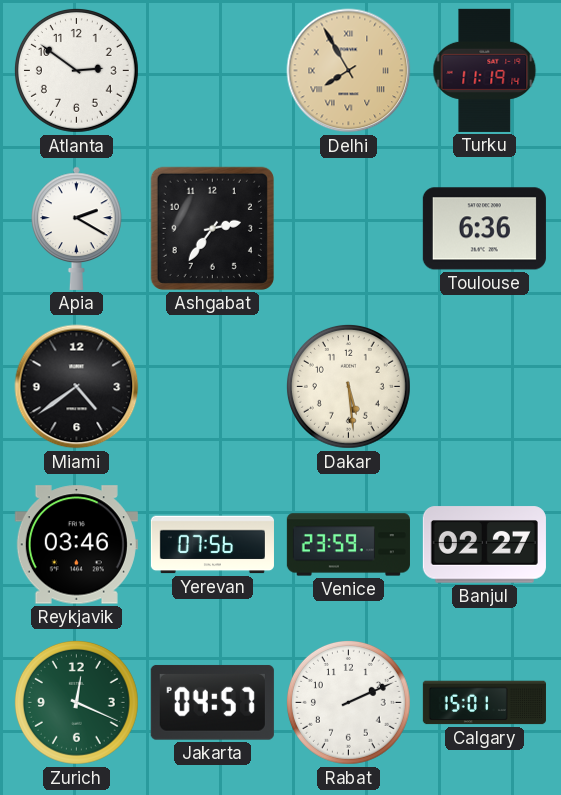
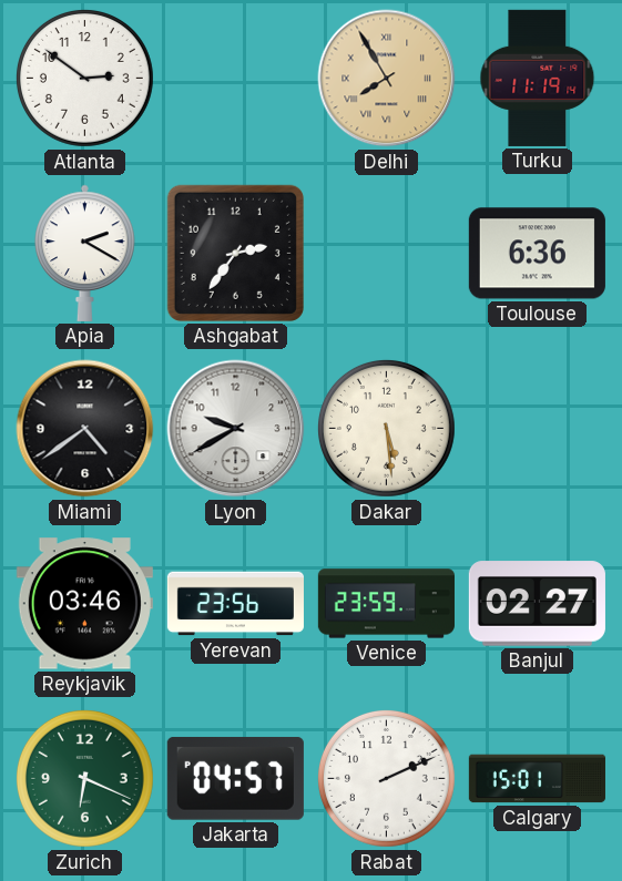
Lyon: none -> 9:40 (236, 429)
Yerevan: 07:56 -> 23:56 (235, 604)
Zurich: 12:19 -> 6:19 (84, 778)
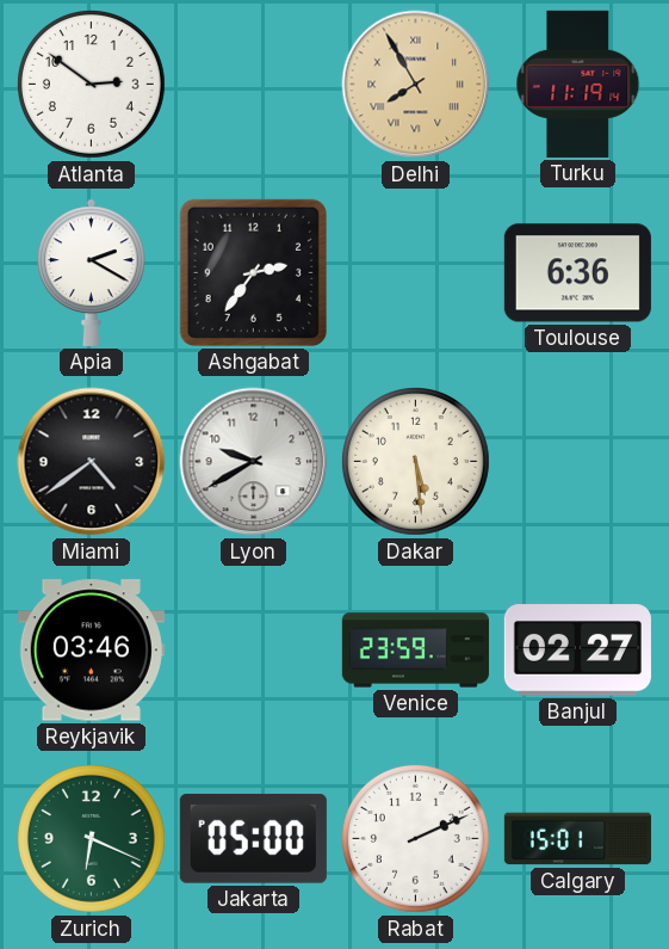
Yerevan: 23:56 -> none (235, 604)
Jakarta: 04:57 -> 05:00 (253, 838)
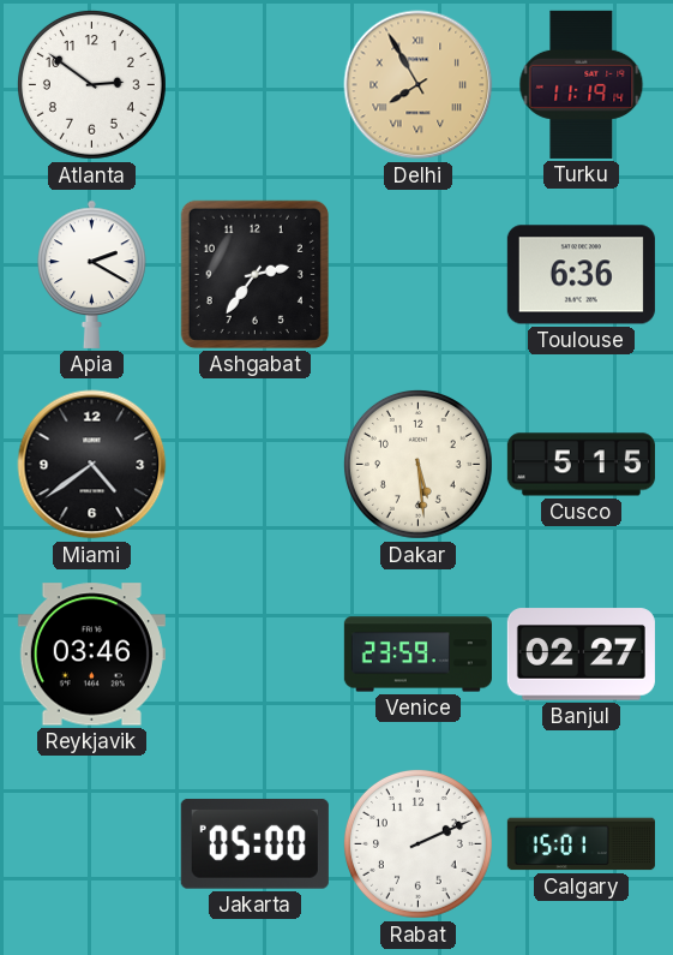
Lyon: 9:40 -> none (254, 462)
Cusco: none -> 5:15 (581, 465)
Zurich: 6:19 -> none (91, 838)
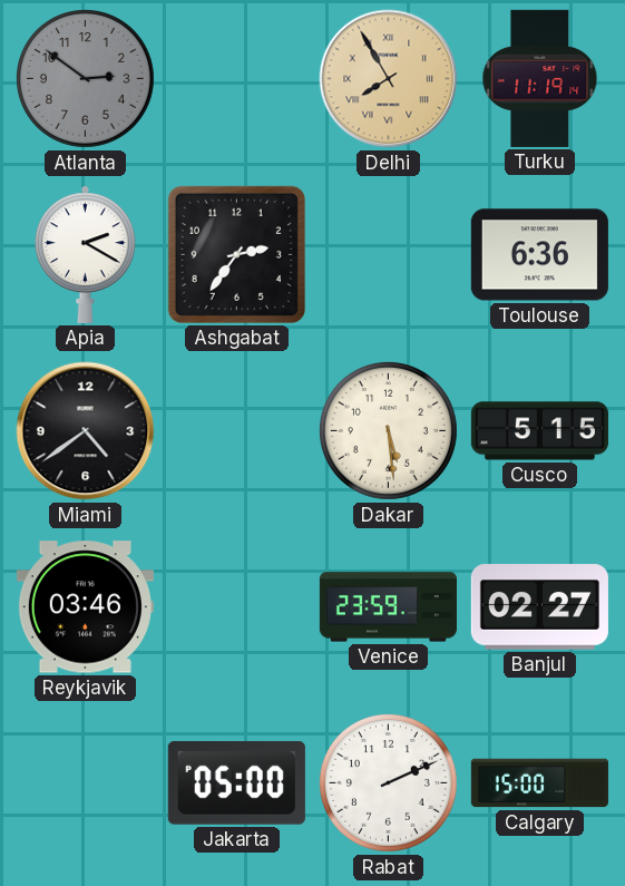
Atlanta dial: white -> grey (85, 78)
Calgary: 15:01 -> 15:00 (539, 783)
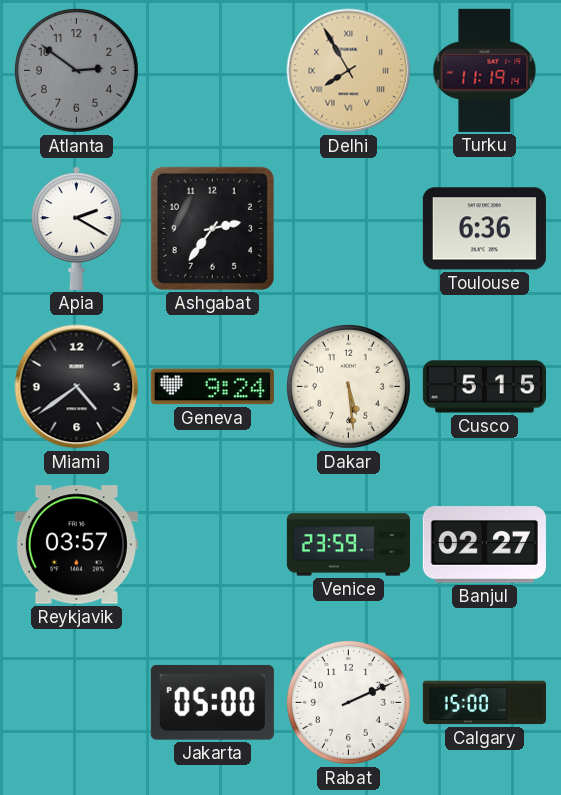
Geneva: none -> 9:24 (212, 387)
Reykjavik: 03:46 -> 03:57 (76, 545)
